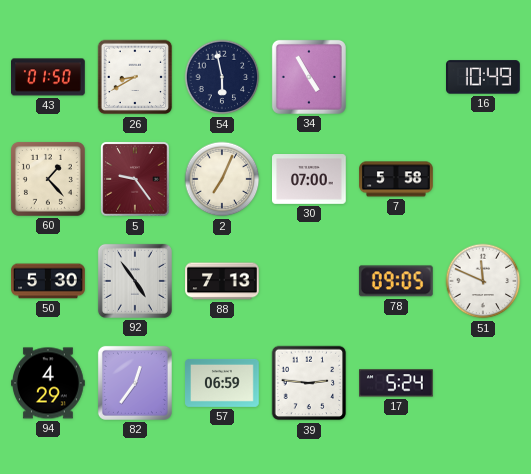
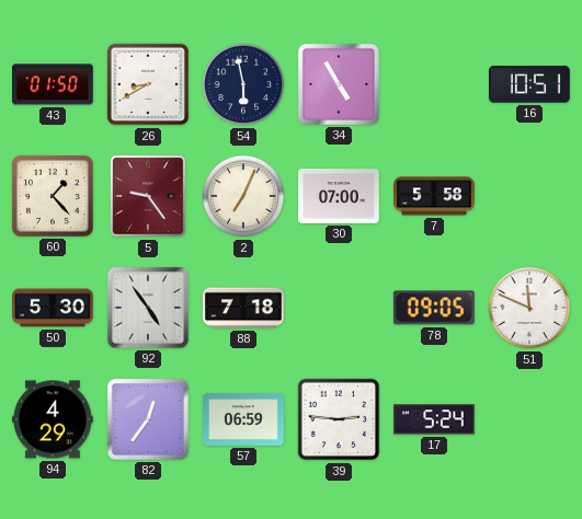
16: 10:49 -> 10:51 (530, 84)
88: 7:13 -> 7:18 (243, 308)
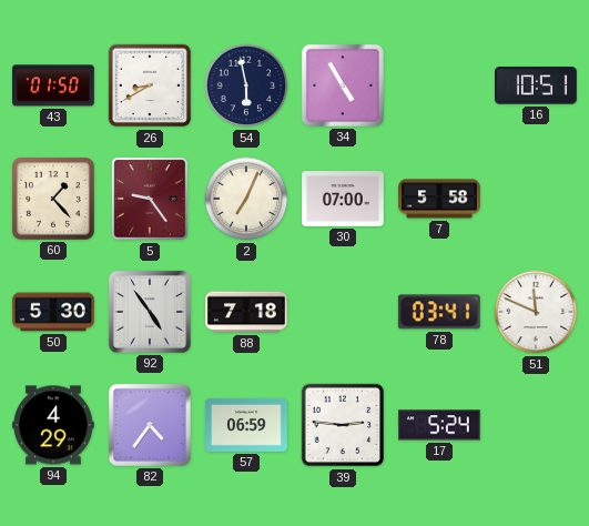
78: 09:05 -> 03:41 (439, 312)
82: 12:36 -> 4:36 (150, 425)
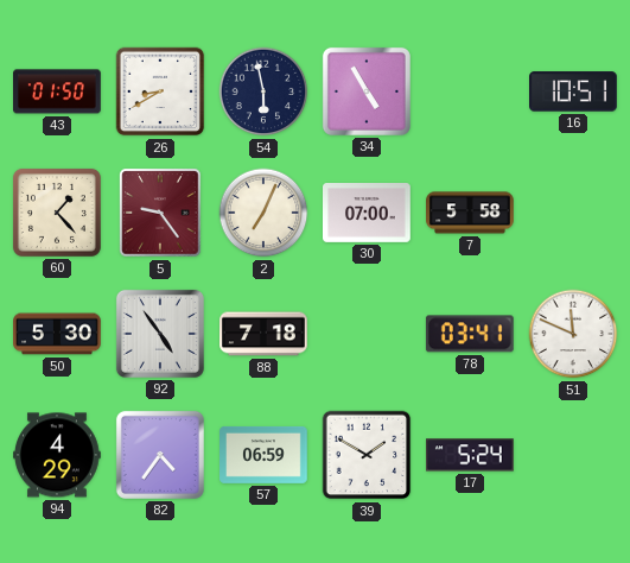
39: 2:46 -> 1:50 (367, 455)
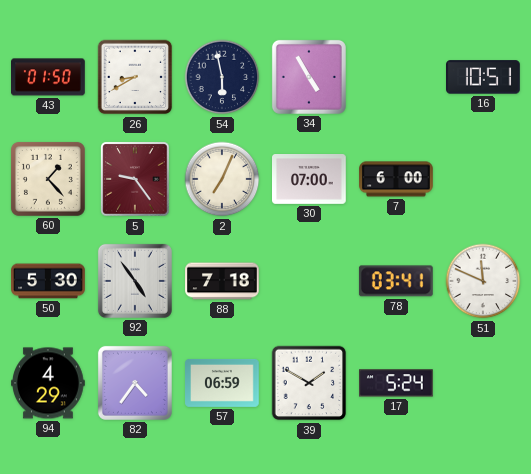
7: 5:58 -> 6:00 (396, 179)
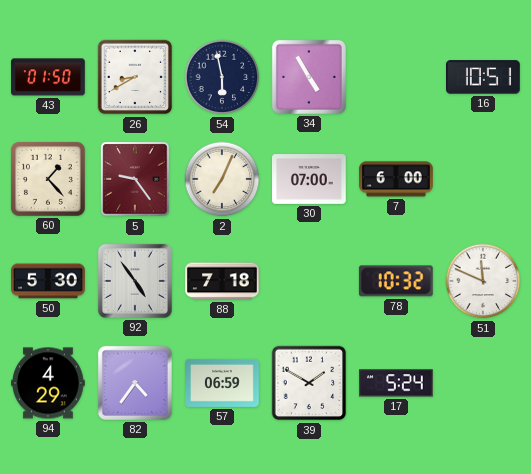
78: 03:41 -> 10:32 (396, 281)
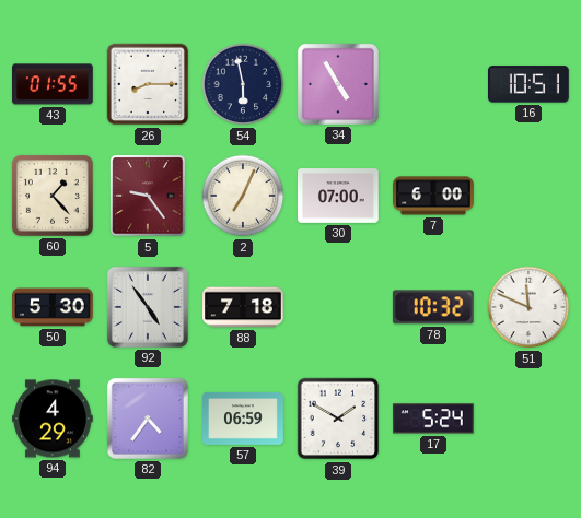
43: 01:50 -> 01:55 (53, 84)
26: 8:40 -> 8:15 (148, 84)
